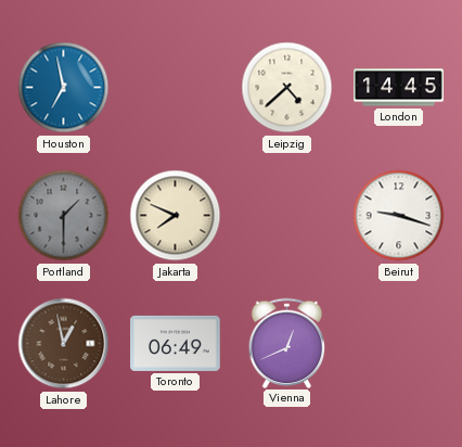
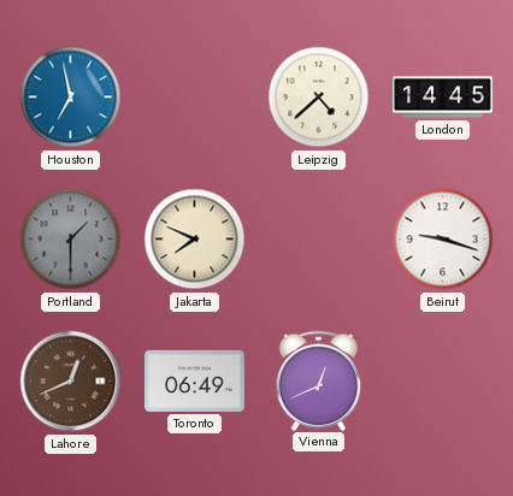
Lahore: 12:58 -> 12:41 (71, 382)
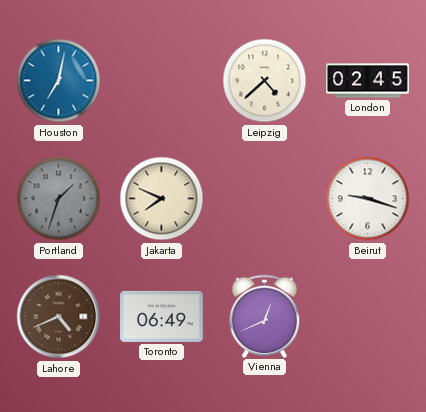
Houston: 6:58 -> 7:02 (59, 81)
London: 14:45 -> 02:45 (368, 81)
Portland: 1:30 -> 1:33 (59, 199)
Lahore: 12:41 -> 4:41 (59, 317)
